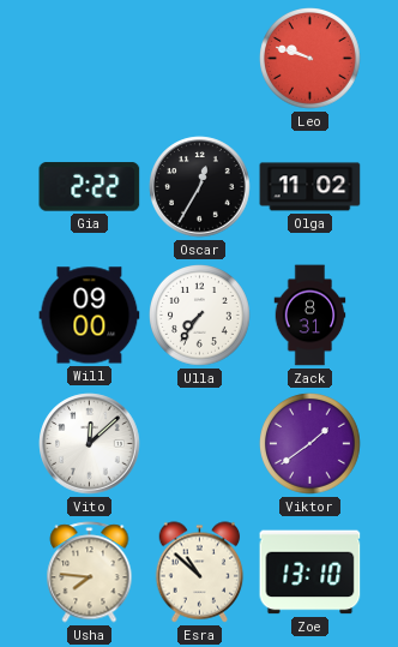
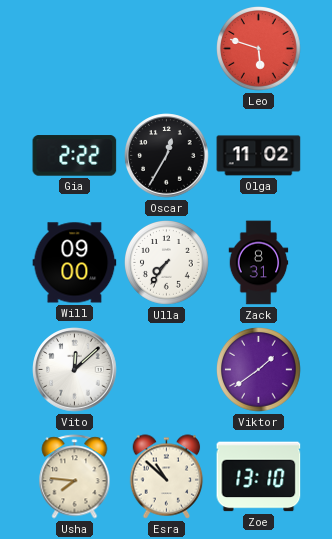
Leo: 9:48 -> 5:48 (259, 49)
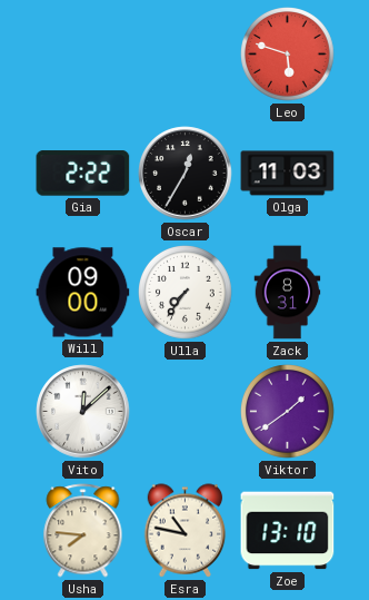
Olga: 11:02 -> 11:03 (288, 174)
Esra: 10:52 -> 10:47 (186, 531)
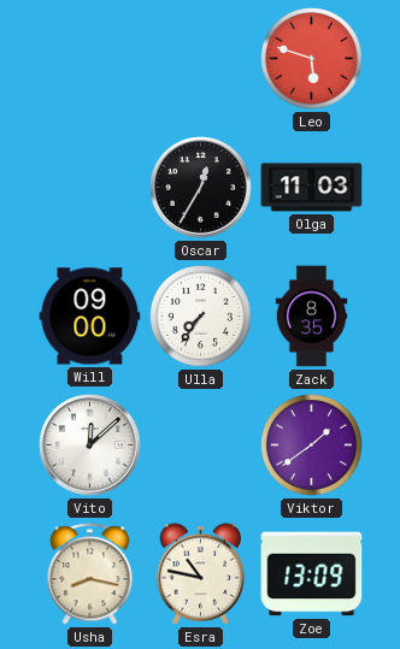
Gia: 2:22 -> none (83, 174)
Zack: 8:31 -> 8:35 (312, 317)
Usha: 7:46 -> 8:17 (90, 574)
Zoe: 13:10 -> 13:09 (312, 574)
